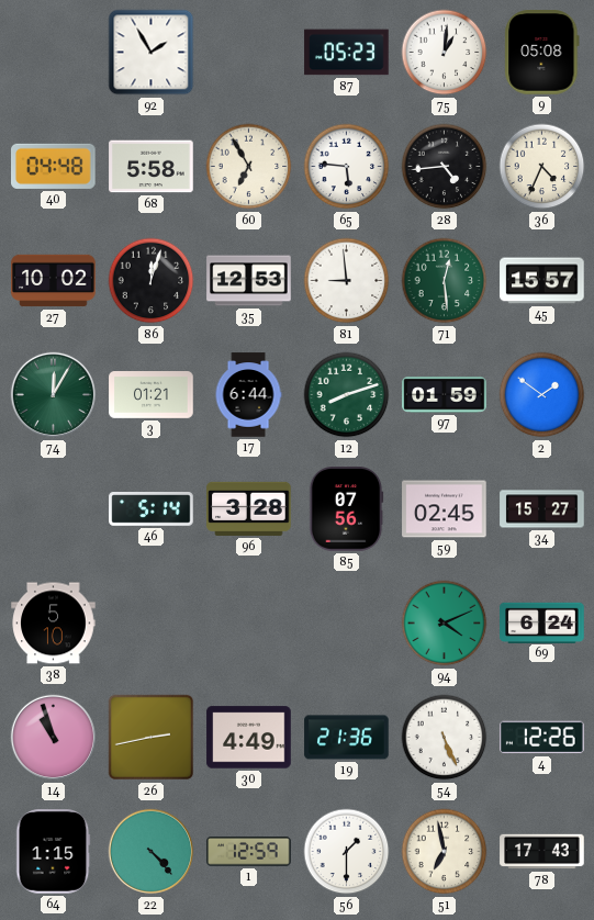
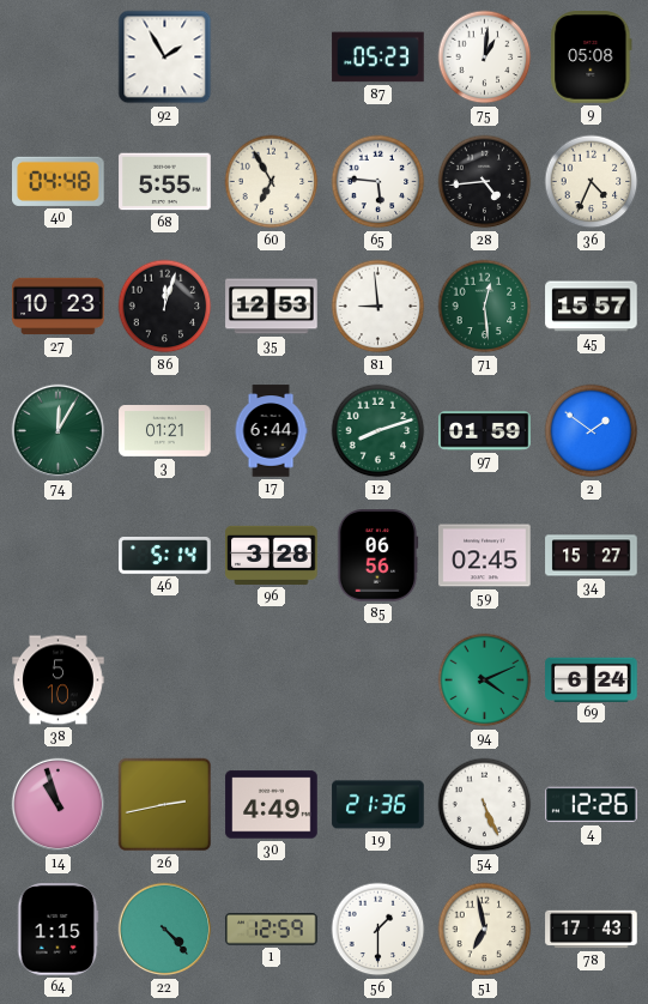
68: 5:58 -> 5:55 (165, 182)
27: 10:02 -> 10:23 (59, 307)
85: 07:56 -> 06:56 (377, 556)
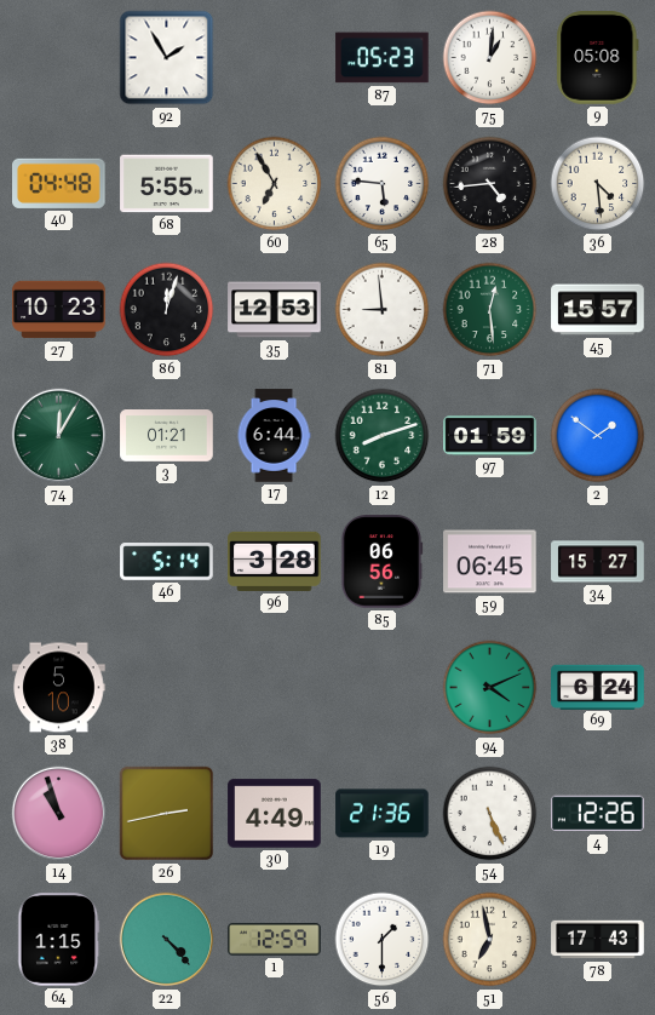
36: 4:34 -> 4:29 (598, 184)
59: 02:45 -> 06:45 (490, 562)
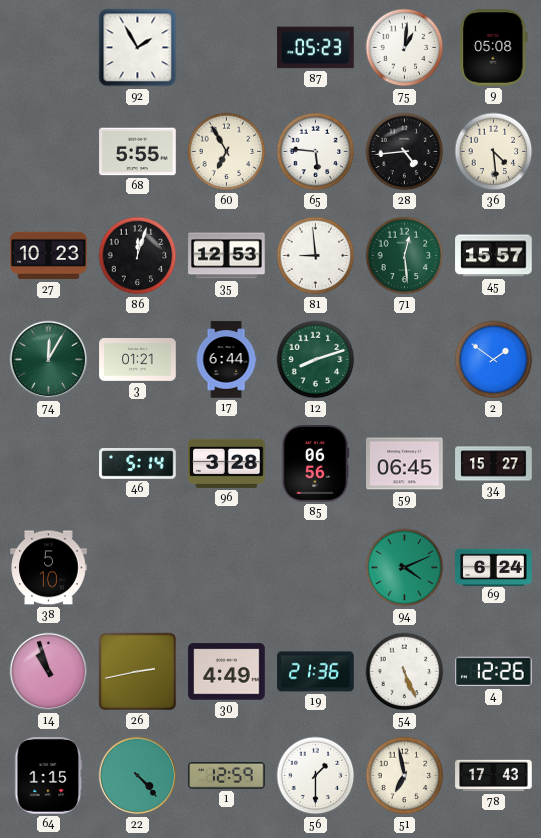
40: 04:48 -> none (59, 183)
97: 01:59 -> none (490, 436)
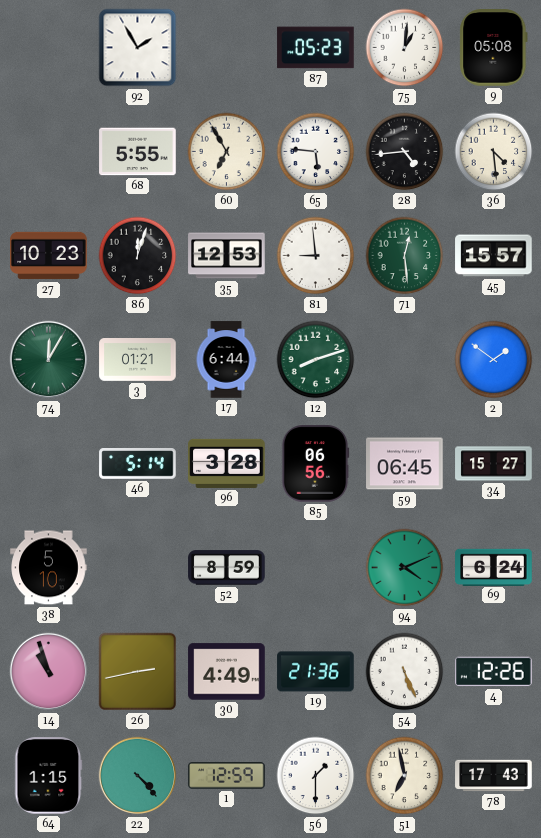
52: none -> 8:59 (227, 568)
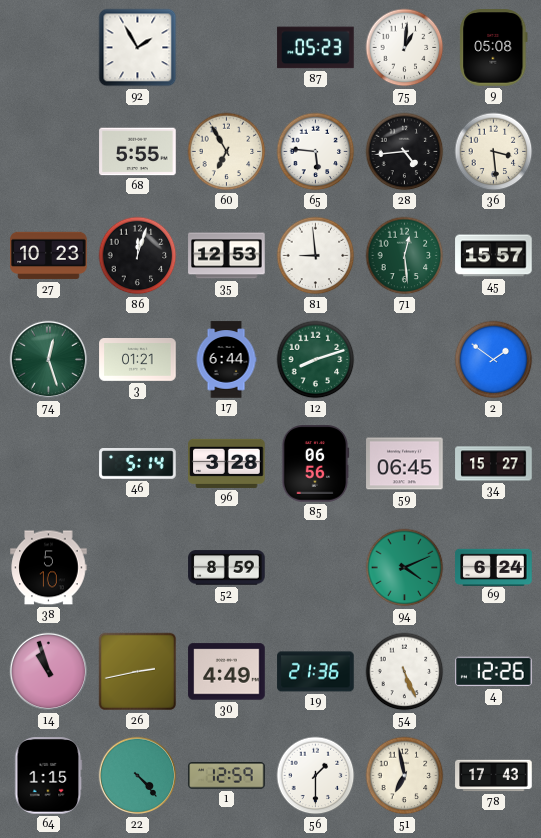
36: 4:29 -> 3:29 (494, 152)
74: 12:05 -> 12:27 (49, 360)
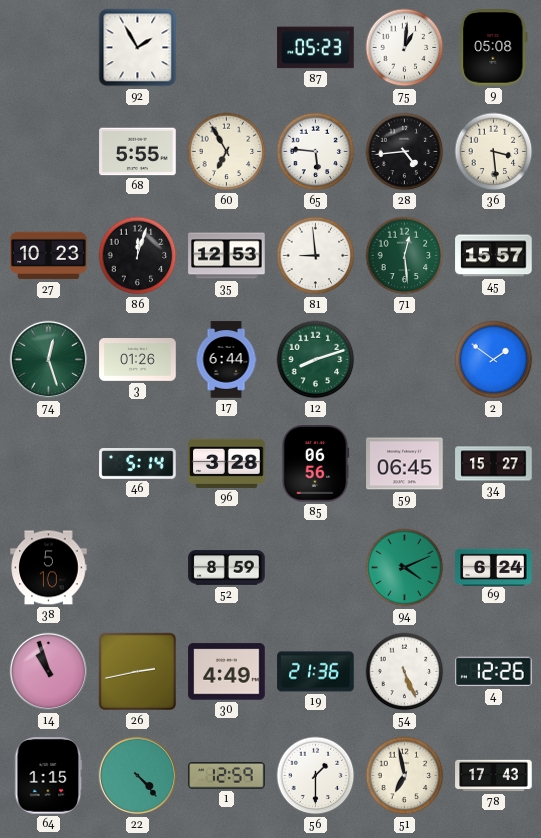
3: 01:21 -> 01:26 (138, 360)
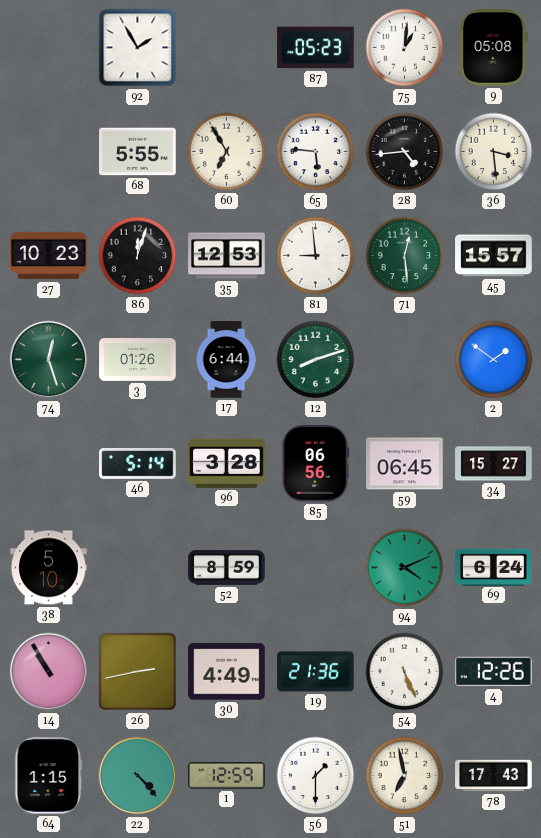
14: 10:57 -> 10:55 (49, 672)
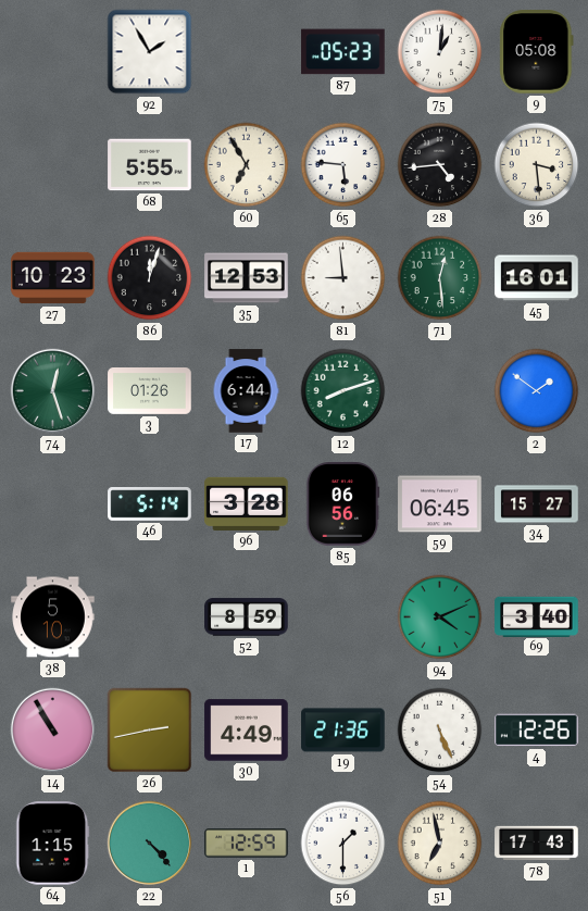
45: 15:57 -> 16:01 (537, 278)
69: 6:24 -> 3:40 (537, 616)
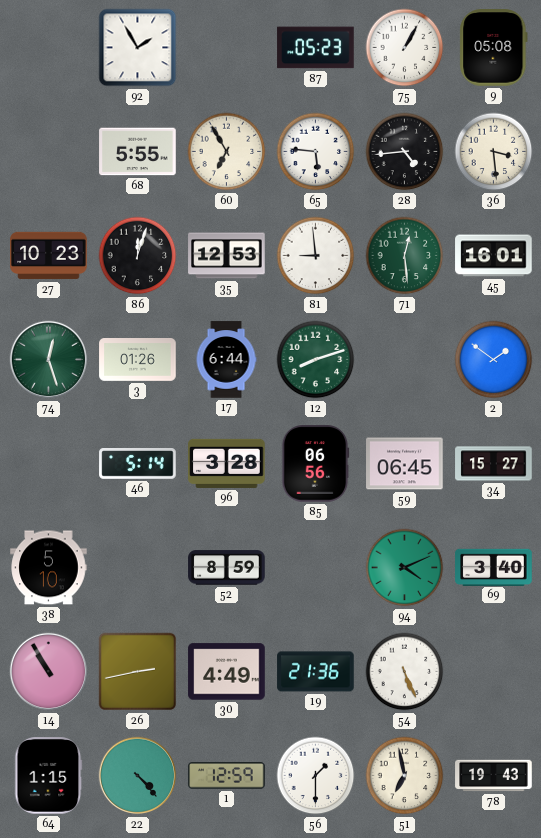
75: 1:01 -> 1:05 (405, 48)
4: 12:26 -> none (537, 731)
78: 17:43 -> 19:43 (494, 776)
